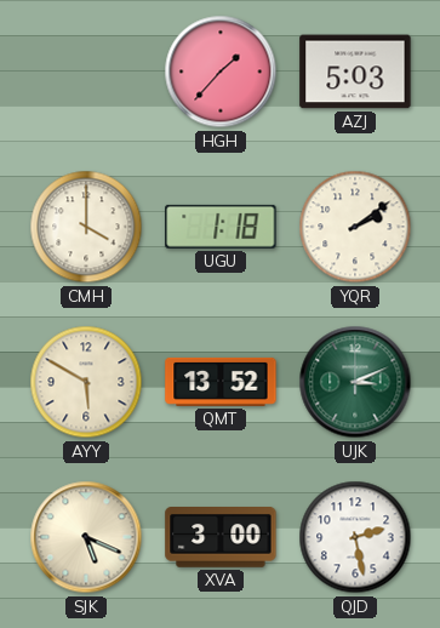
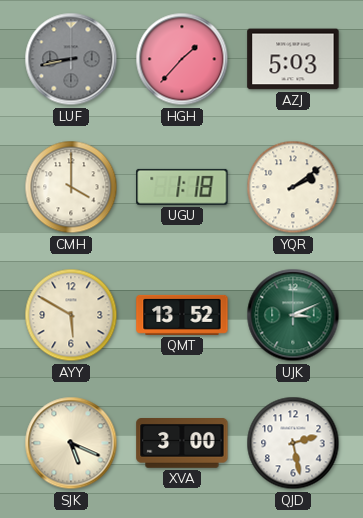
LUF: none -> 8:43 (71, 59)
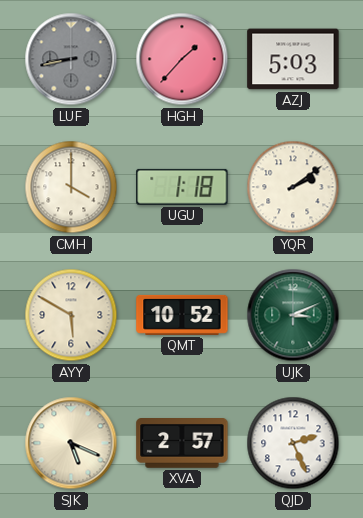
QMT: 13:52 -> 10:52 (182, 315)
XVA: 3:00 -> 2:57 (182, 444)
QJD: 2:28 -> 2:26 (293, 443)
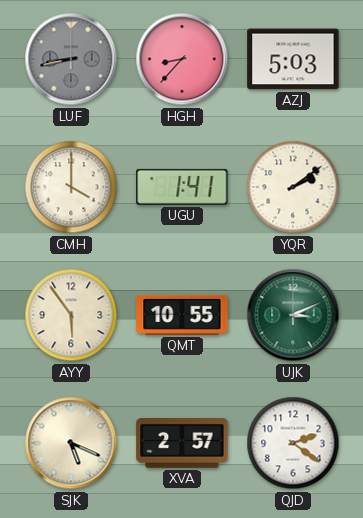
HGH: 1:37 -> 8:37 (182, 59)
UGU: 1:18 -> 1:41 (182, 187)
AYY: 5:50 -> 5:54 (71, 315)
QMT: 10:52 -> 10:55 (182, 315)
QJD: 2:26 -> 2:21 (293, 443)
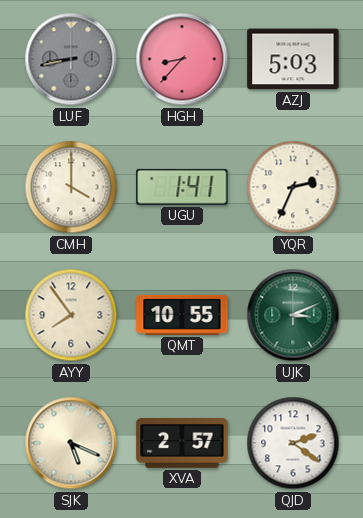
YQR: 2:09 -> 2:34 (293, 187)
AYY: 5:54 -> 7:54 (71, 315)
